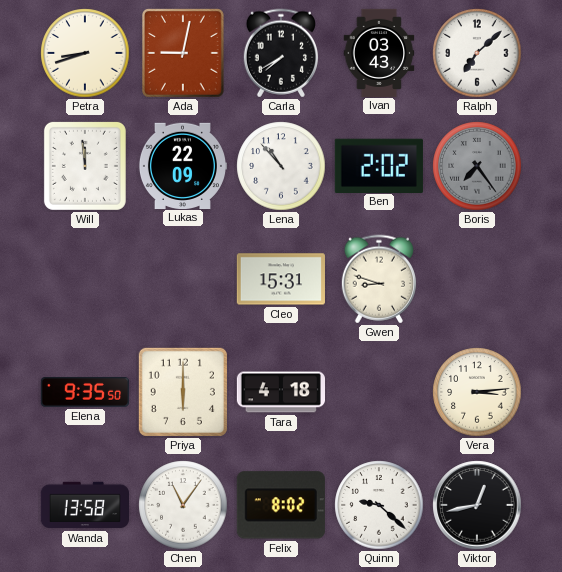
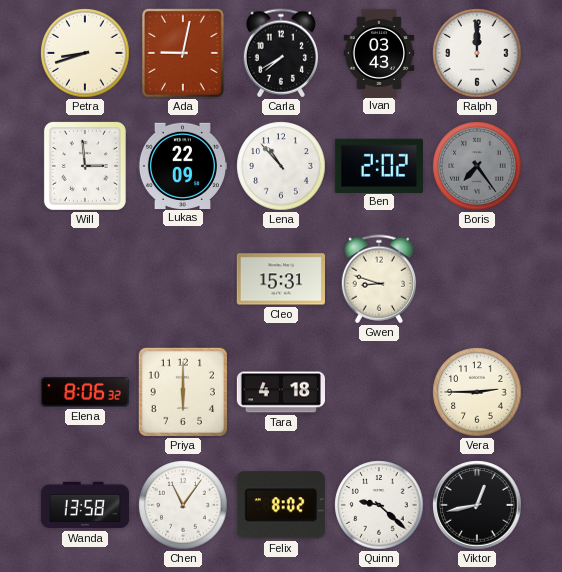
Ralph: 7:08 -> 12:00 (477, 53)
Will: 11:59 -> 2:59 (85, 166)
Elena: 9:35 -> 8:06 (85, 393)
Vera: 3:14 -> 2:45 (477, 392)
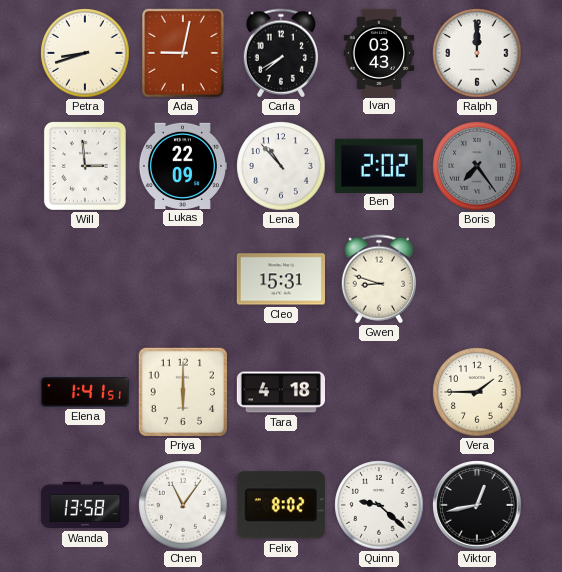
Elena: 8:06 -> 1:41 (85, 393)
Vera: 2:45 -> 1:45 (477, 392)
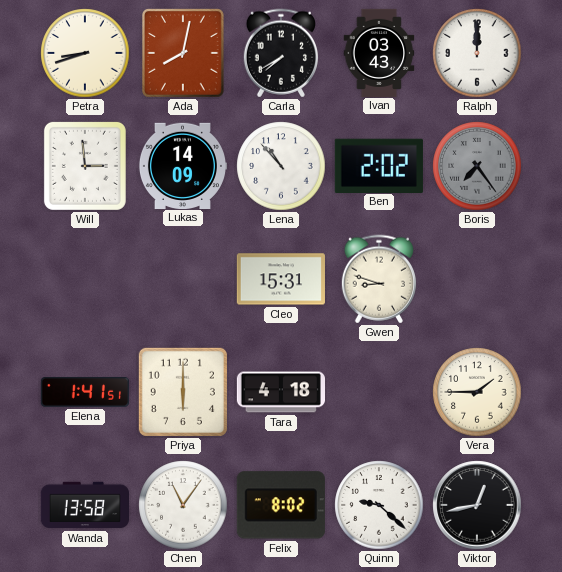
Ada: 9:02 -> 8:02 (184, 54)
Lukas: 22:09 -> 14:09 (182, 165)
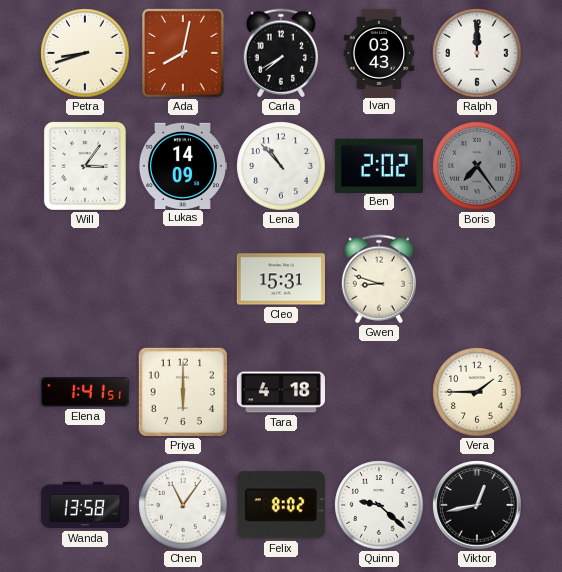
Will: 2:59 -> 3:06 (85, 166)
